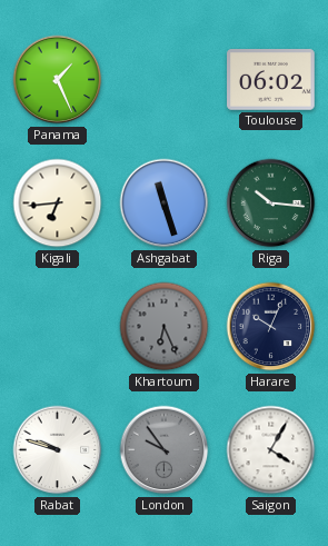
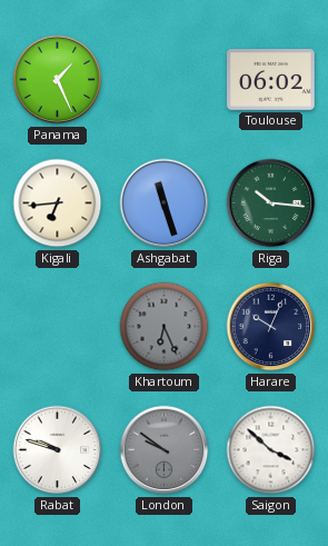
London: 9:54 -> 9:51 (165, 450)
Saigon: 4:05 -> 3:52 (271, 450)
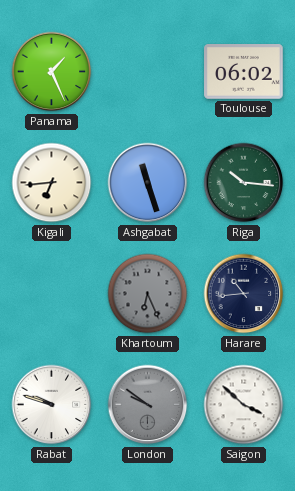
Harare: 10:04 -> 10:44 (244, 294)
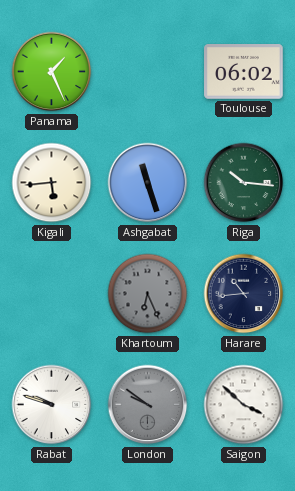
Kigali: 6:44 -> 5:44 (52, 183)
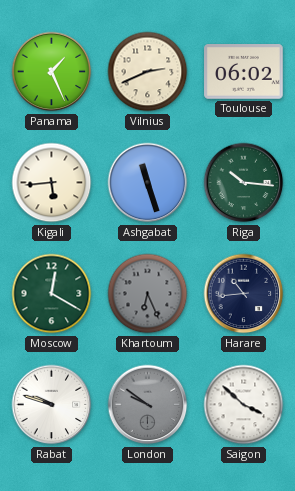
Vilnius: none -> 2:41 (148, 72)
Moscow: none -> 12:20 (52, 294)
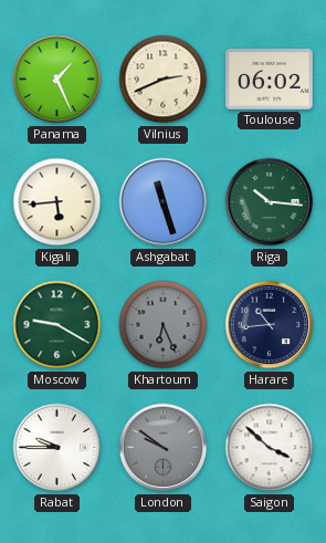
Moscow: 12:20 -> 9:20 (57, 325)
Rabat: 9:48 -> 9:45 (57, 448)
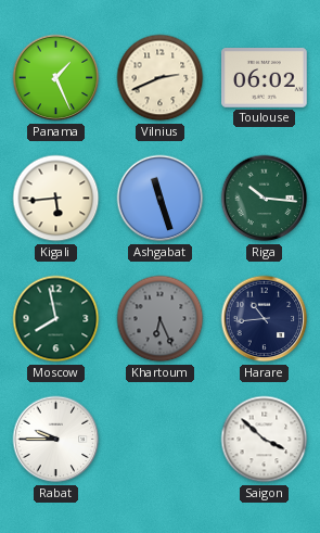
Moscow: 9:20 -> 7:58 (56, 319)
London: 9:51 -> none (164, 448)
